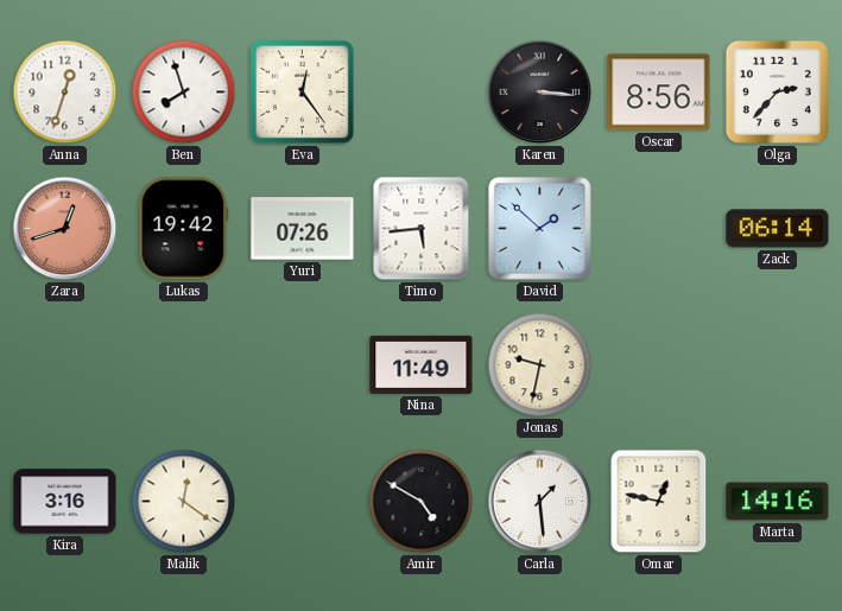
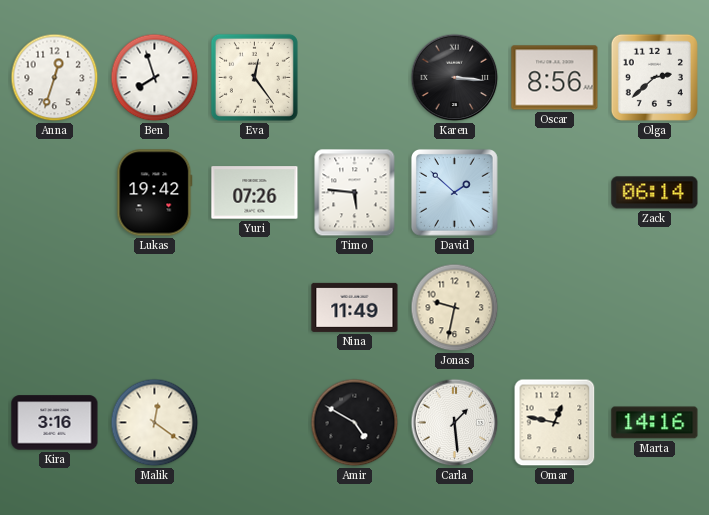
Olga: 2:37 -> 2:38 (654, 77)
Zara: 12:42 -> none (65, 229)
Timo: 5:44 -> 5:46 (355, 193)
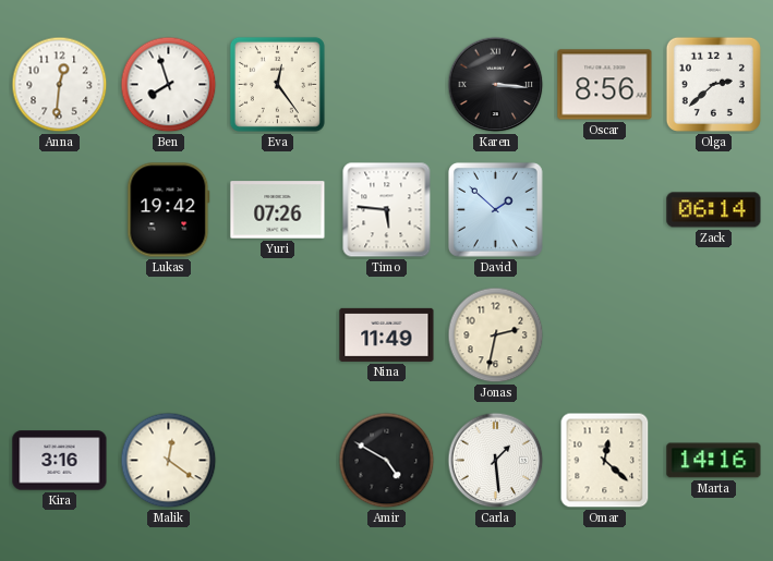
Anna: 12:33 -> 12:31 (60, 85)
Jonas: 9:32 -> 2:32 (496, 336)
Omar: 12:47 -> 12:22 (605, 461)
